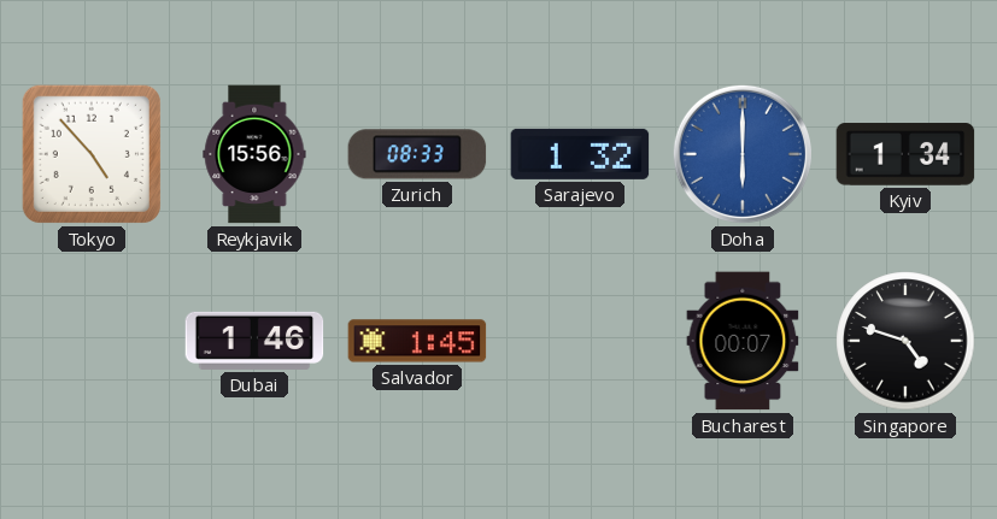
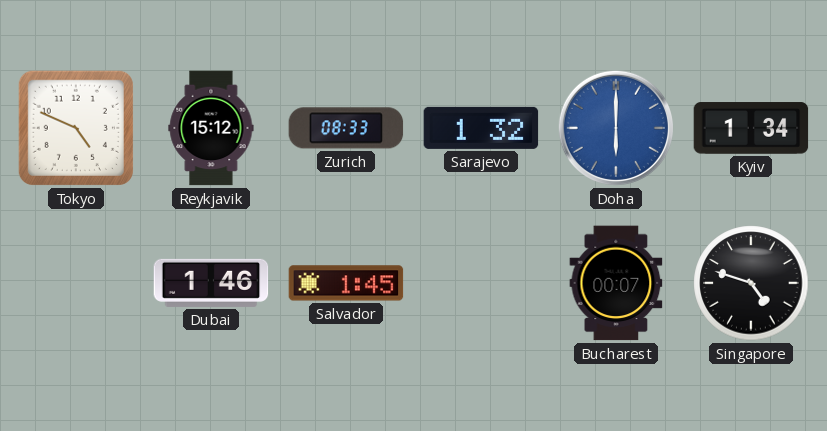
Tokyo: 4:53 -> 4:49 (76, 128)
Reykjavik: 15:56 -> 15:12 (211, 128)
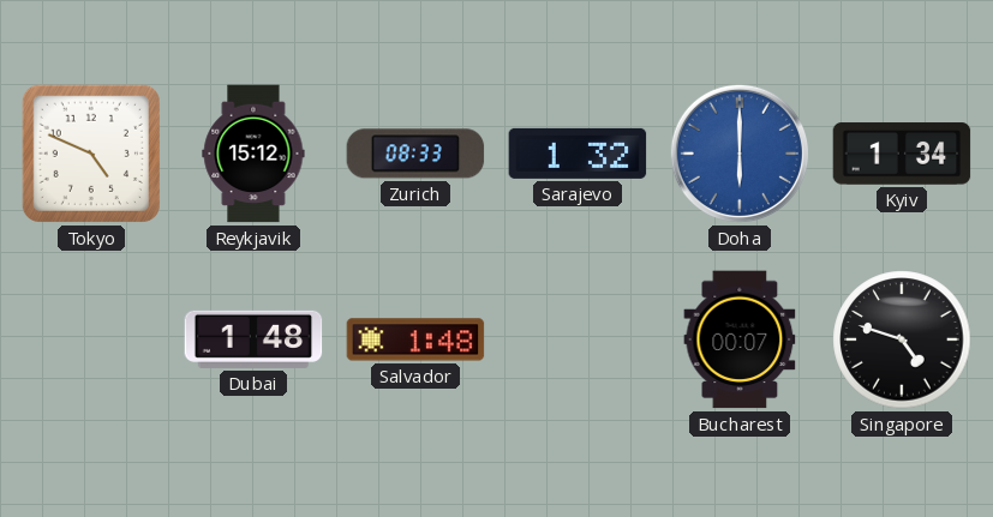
Dubai: 1:46 -> 1:48 (253, 339)
Salvador: 1:45 -> 1:48 (415, 339)
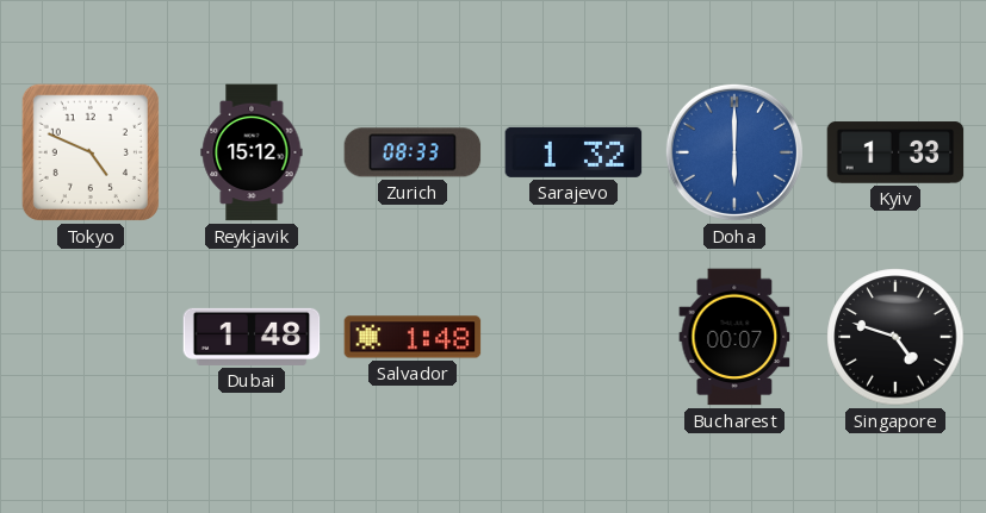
Kyiv: 1:34 -> 1:33 (895, 152)
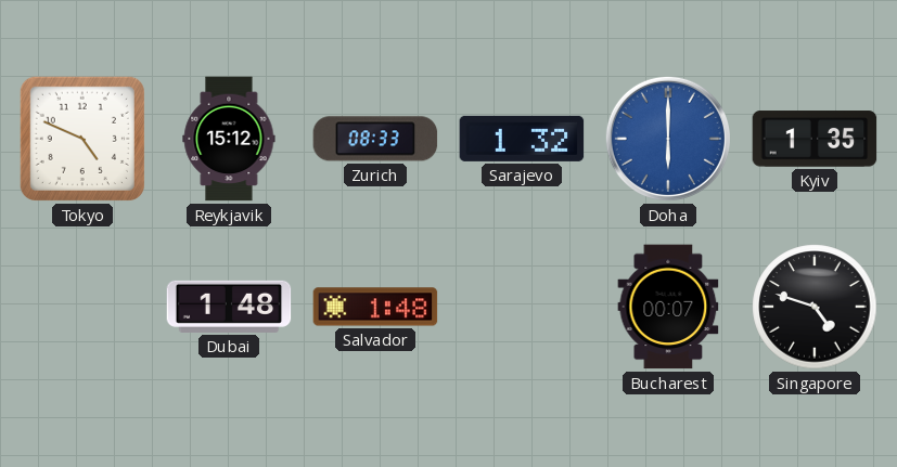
Kyiv: 1:33 -> 1:35 (815, 139)
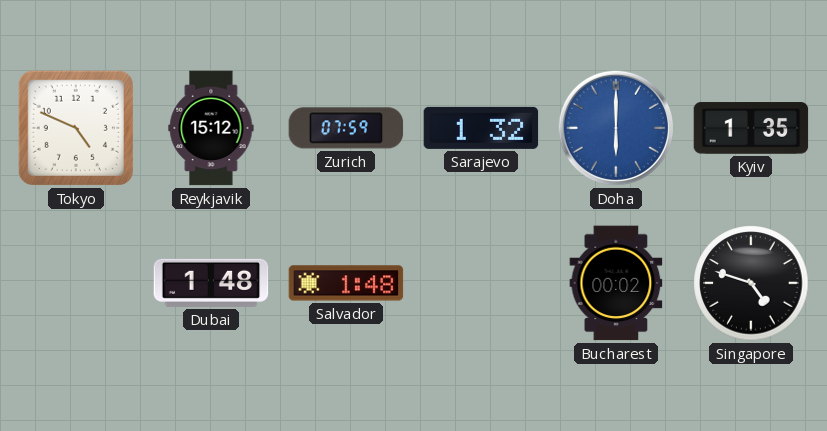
Zurich: 08:33 -> 07:59 (346, 128)
Bucharest: 00:07 -> 00:02 (616, 283)
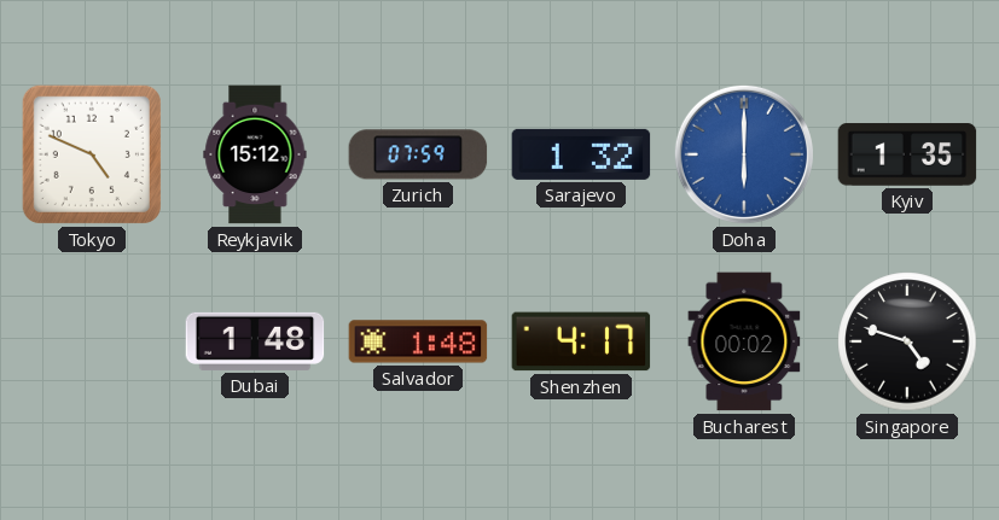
Shenzhen: none -> 4:17 (581, 341)
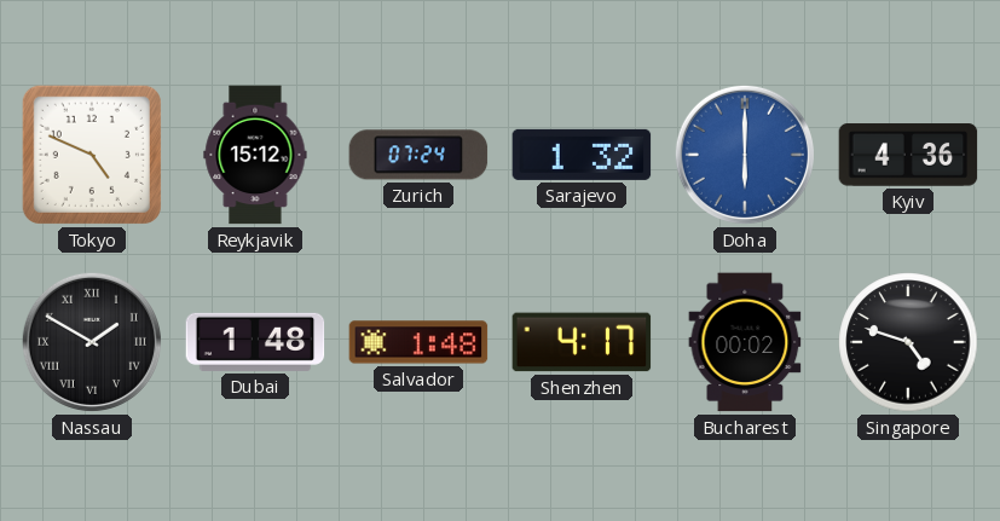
Zurich: 07:59 -> 07:24 (418, 155)
Kyiv: 1:35 -> 4:36 (908, 155)
Nassau: none -> 1:50 (92, 342)
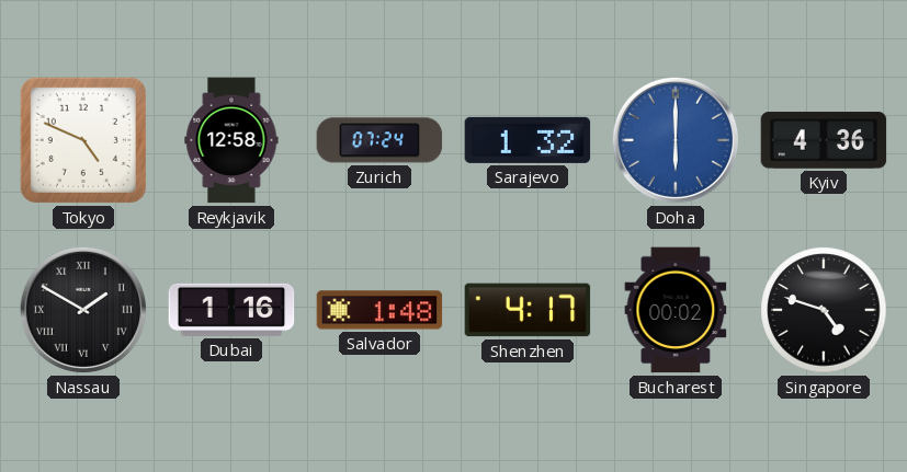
Reykjavik: 15:12 -> 12:58 (231, 140)
Dubai: 1:48 -> 1:16 (231, 310)
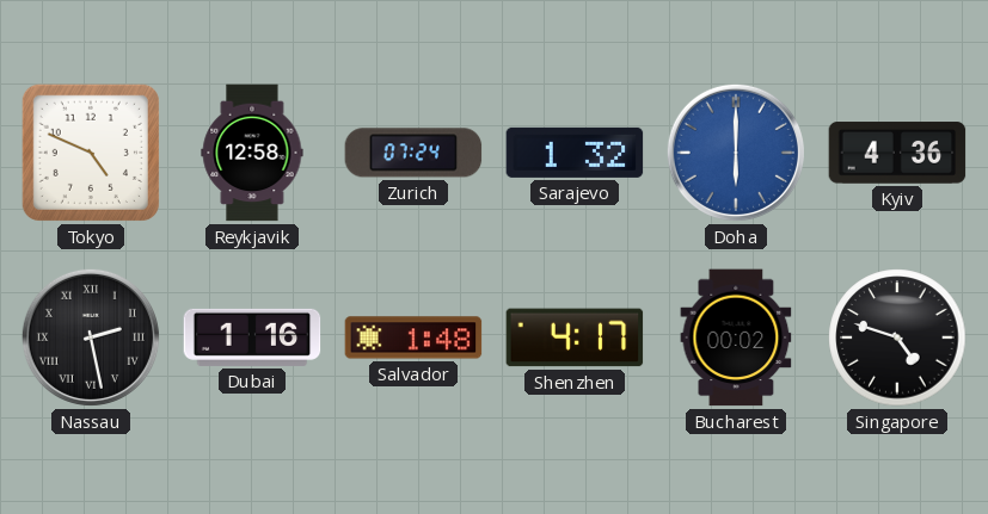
Nassau: 1:50 -> 2:28 (91, 337)
